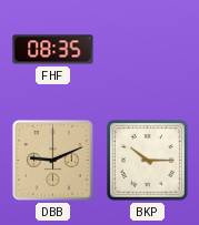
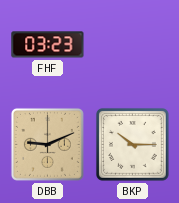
FHF: 08:35 -> 03:23 (48, 45)
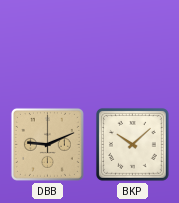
FHF: 03:23 -> none (48, 45)
BKP: 10:15 -> 10:08 (133, 145)
